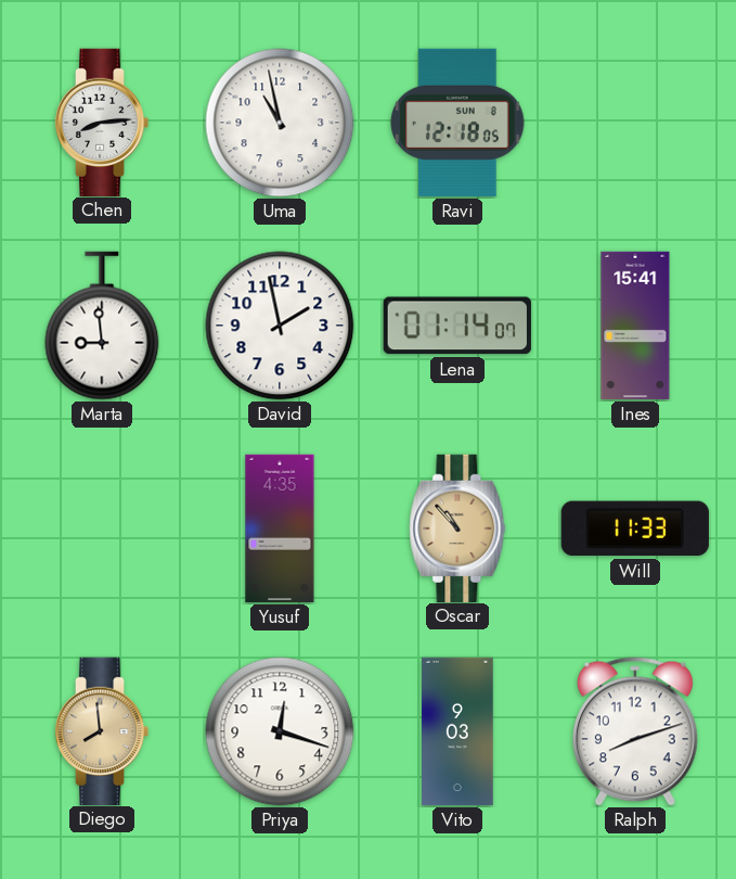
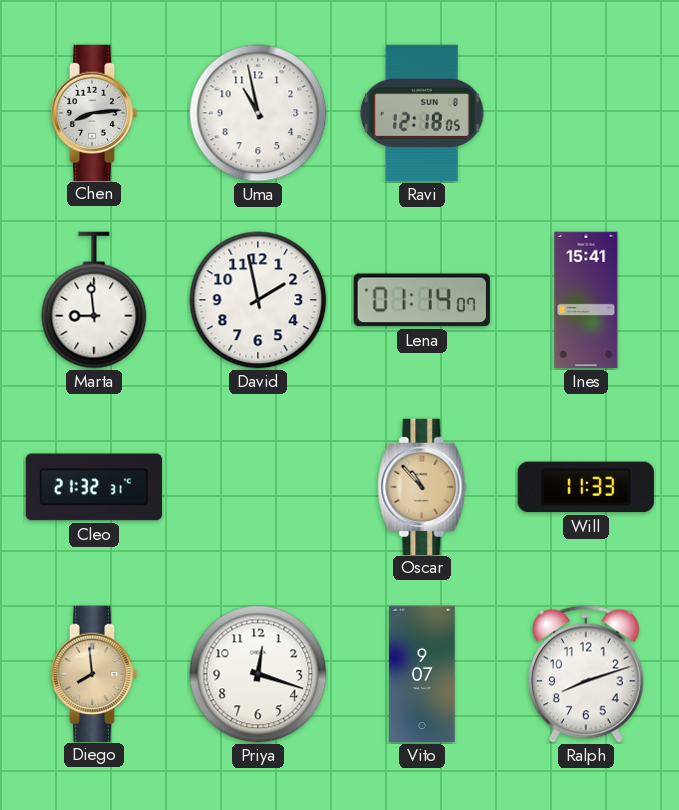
Cleo: none -> 21:32 (93, 487)
Yusuf: 4:35 -> none (280, 528)
Vito: 9:03 -> 9:07 (422, 674)
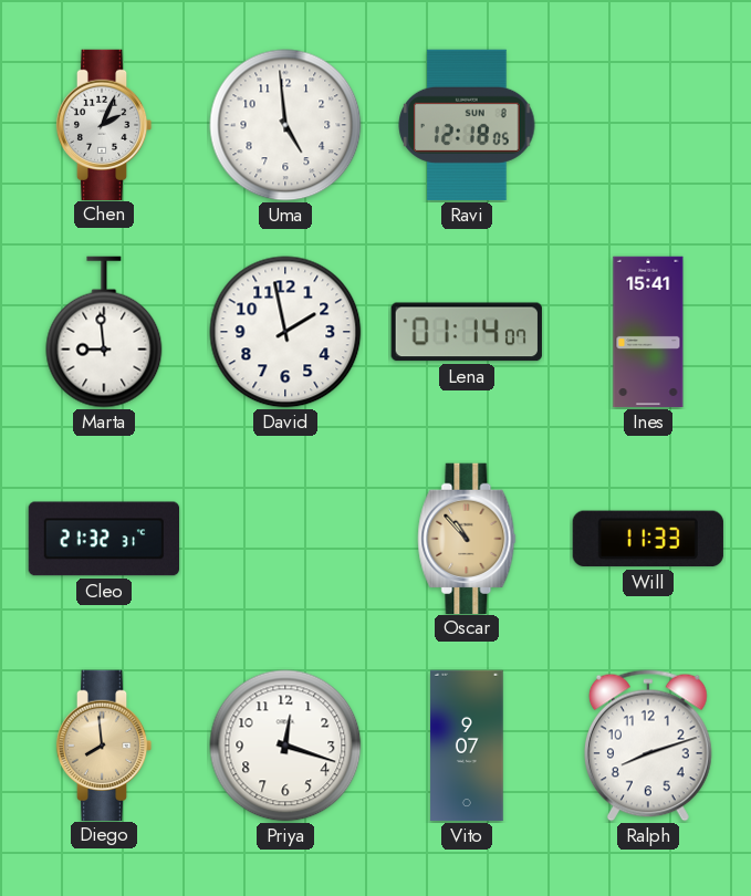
Chen: 8:14 -> 2:04 (104, 124)
Uma: 10:58 -> 4:59 (285, 125)
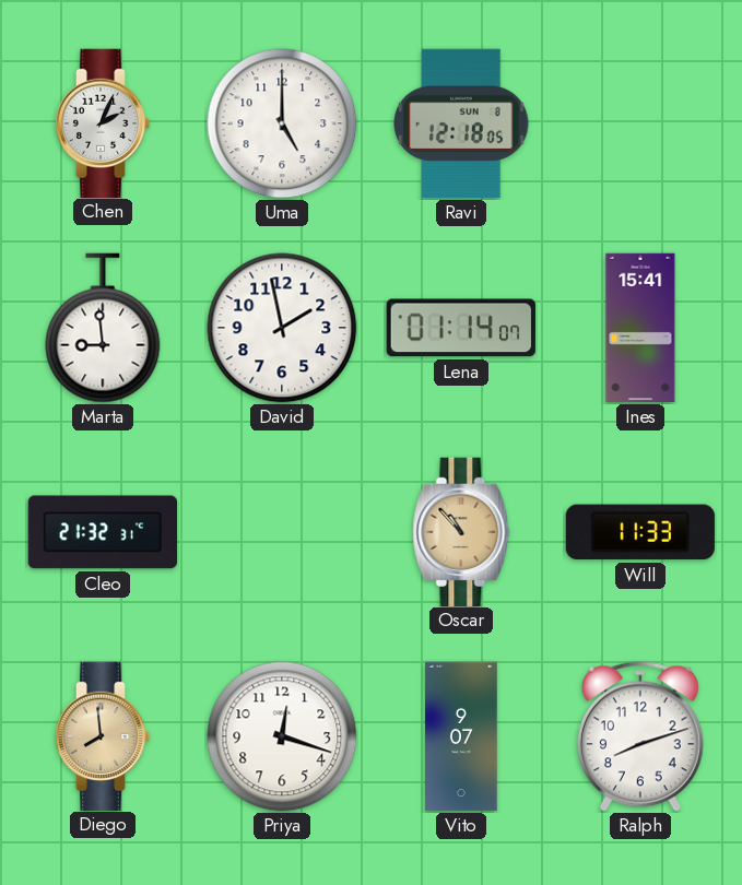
Uma: 4:59 -> 5:00 (282, 123)
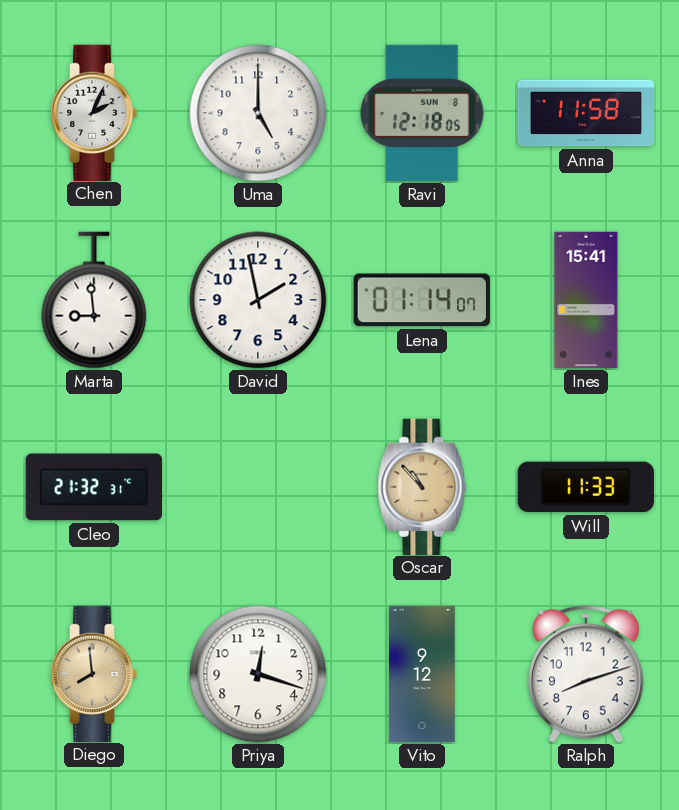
Anna: none -> 11:58 (586, 113)
Vito: 9:07 -> 9:12 (422, 674)
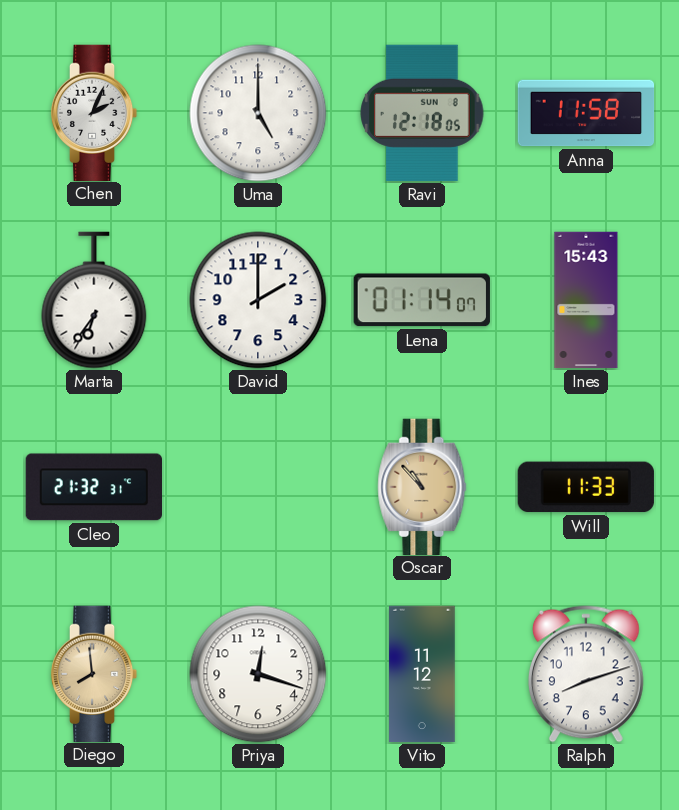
Marta: 8:59 -> 6:36 (94, 300)
David: 1:58 -> 2:00 (258, 300)
Ines: 15:41 -> 15:43 (586, 300)
Vito: 9:12 -> 11:12 (422, 674)
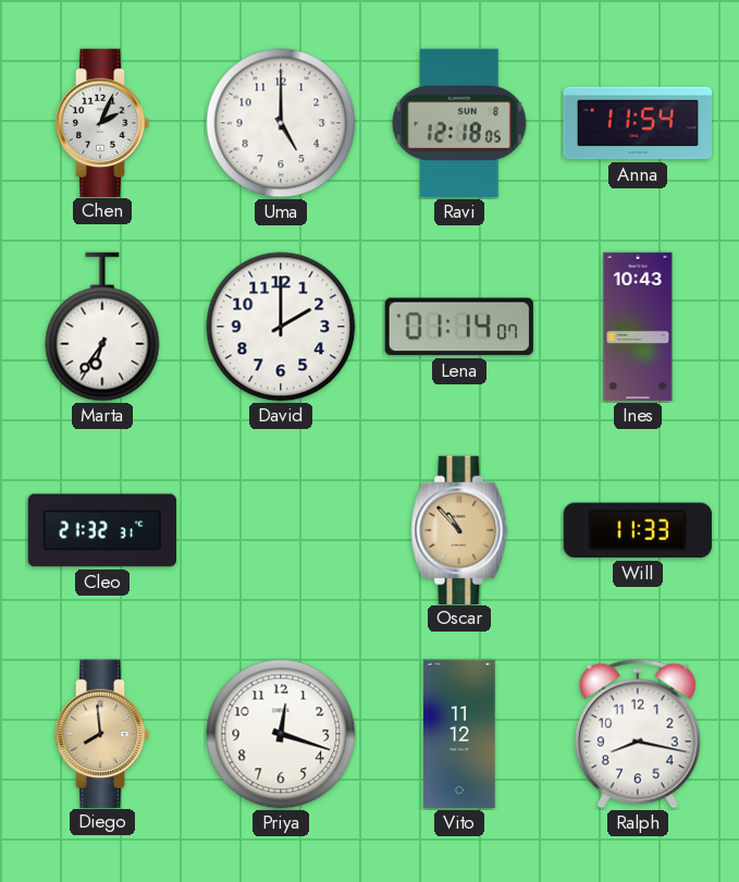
Anna: 11:58 -> 11:54 (638, 123)
Ines: 15:43 -> 10:43 (638, 327)
Ralph: 8:12 -> 8:17 (638, 734)
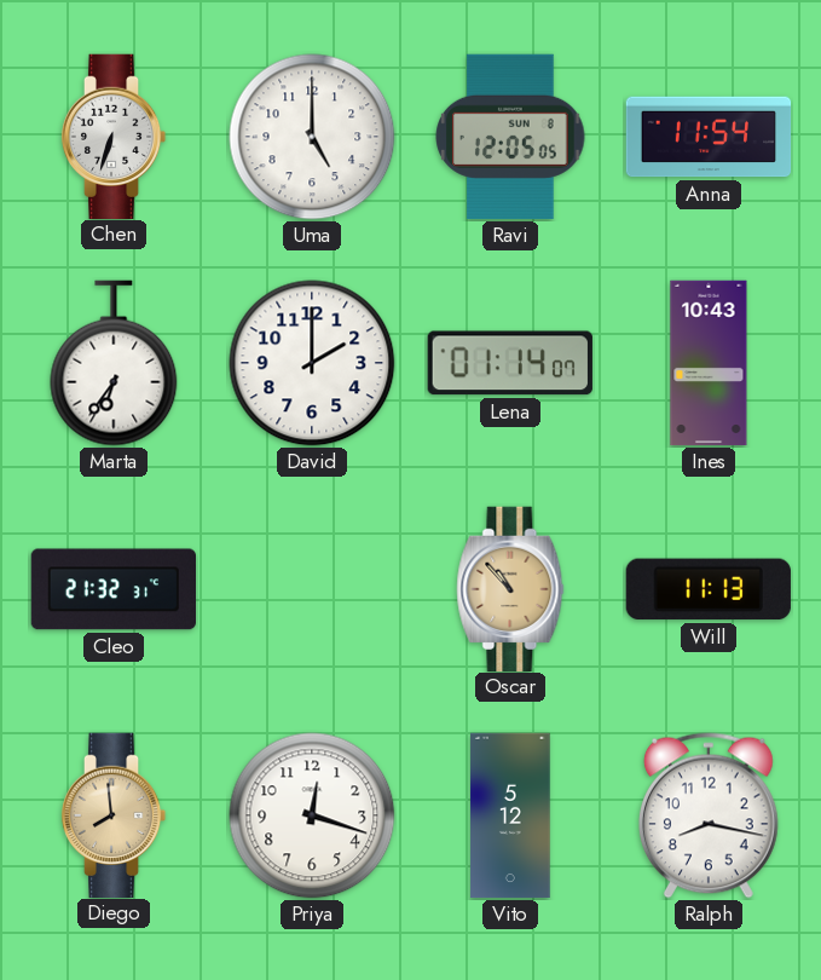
Chen: 2:04 -> 6:33 (114, 136)
Ravi: 12:18 -> 12:05 (510, 137)
Will: 11:33 -> 11:13 (709, 589)
Vito: 11:12 -> 5:12 (510, 815)
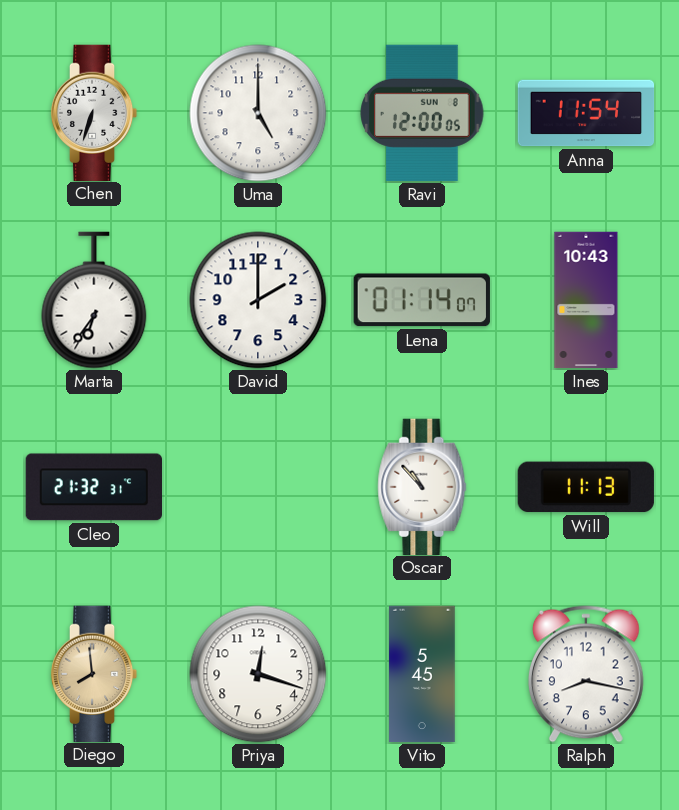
Ravi: 12:05 -> 12:00 (422, 113)
Oscar dial: champagne -> white (422, 486)
Vito: 5:12 -> 5:45 (422, 674)
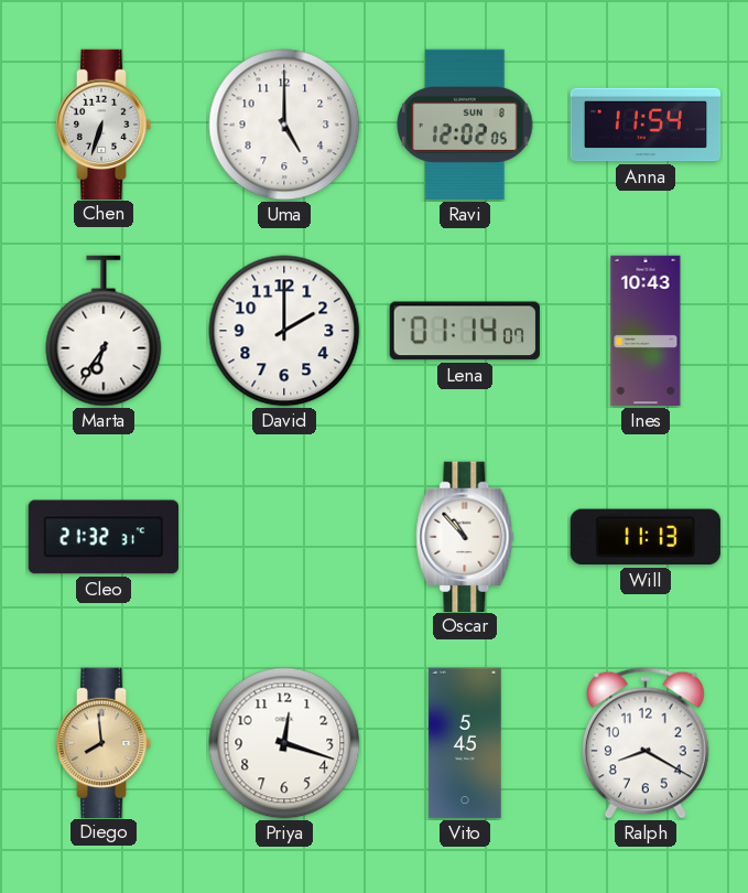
Ravi: 12:00 -> 12:02 (465, 125)
Ralph: 8:17 -> 8:20 (646, 743)
